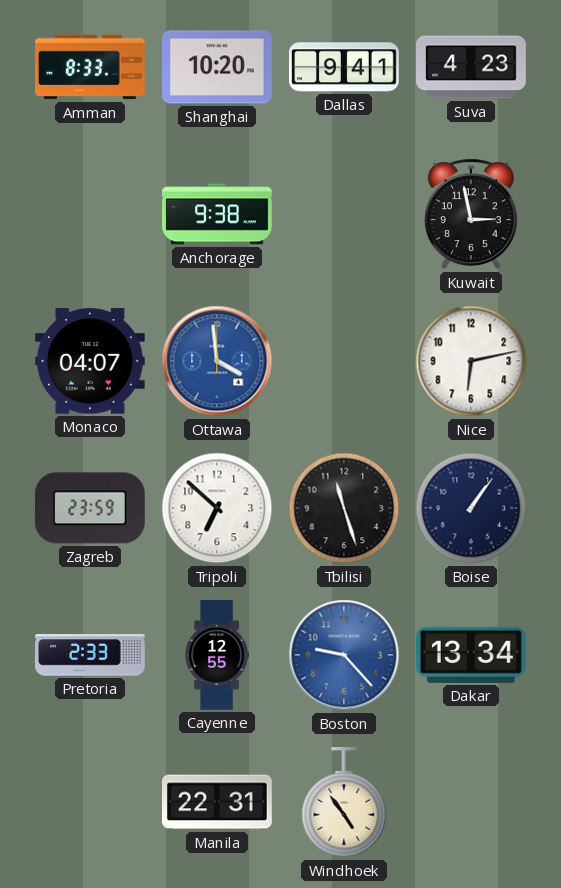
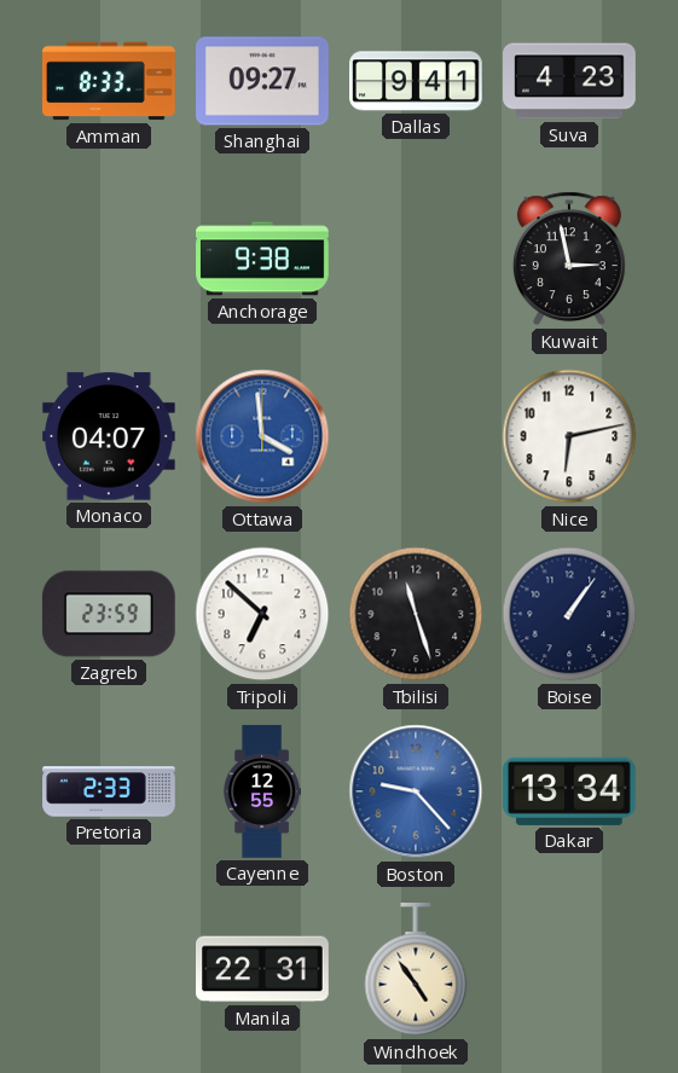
Shanghai: 10:20 -> 09:27 (263, 81)
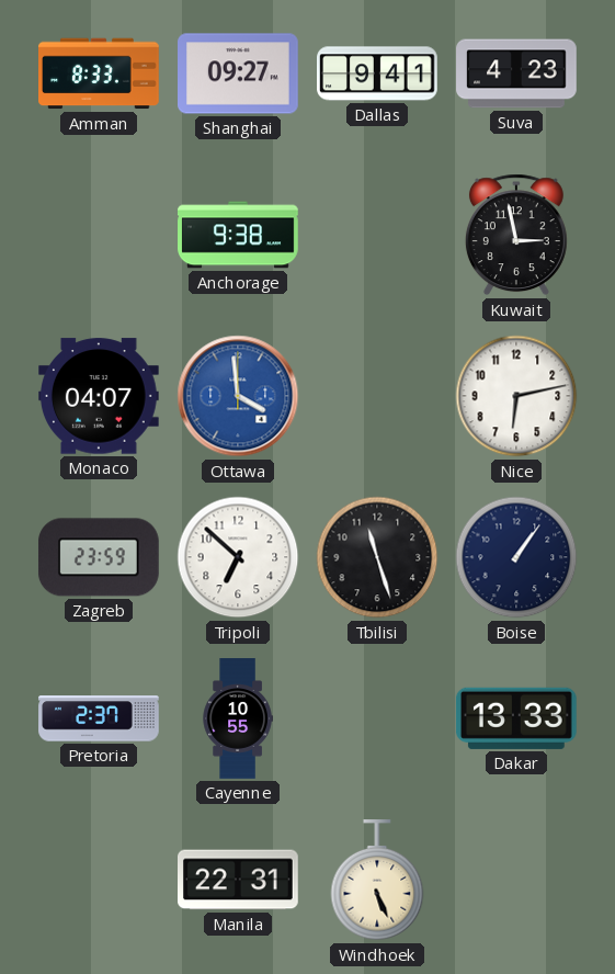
Pretoria: 2:33 -> 2:37 (99, 718)
Cayenne: 12:55 -> 10:55 (238, 718)
Boston: 9:23 -> none (416, 791)
Dakar: 13:34 -> 13:33 (516, 718)
Windhoek: 4:54 -> 5:26 (377, 881)
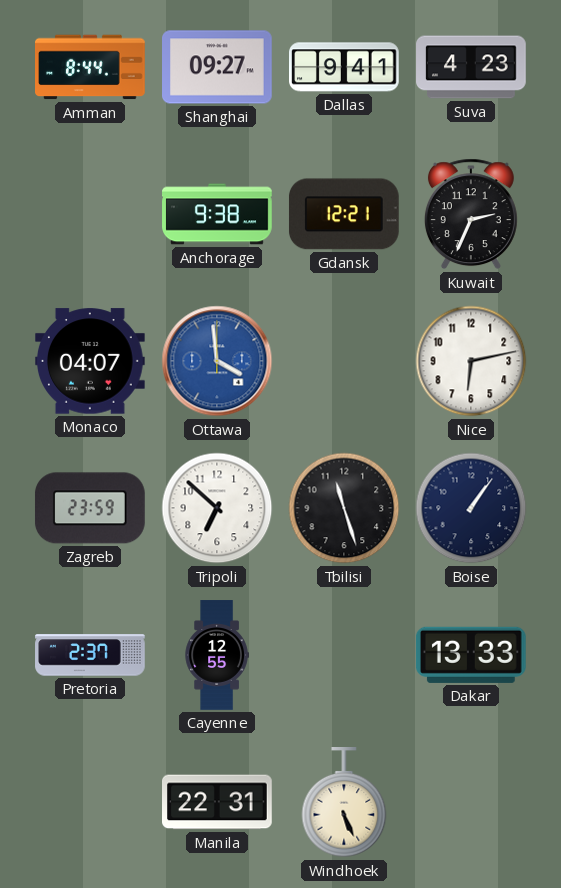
Amman: 8:33 -> 8:44 (91, 67)
Gdansk: none -> 12:21 (344, 214)
Kuwait: 2:58 -> 2:34 (471, 214)
Cayenne: 10:55 -> 12:55 (217, 655)
